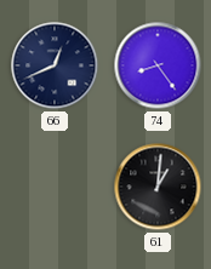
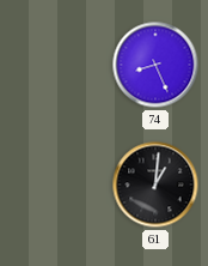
66: 12:41 -> none (55, 65)
74: 8:24 -> 8:26 (155, 65)
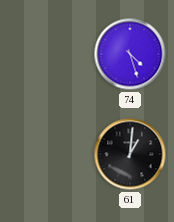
74: 8:26 -> 4:27 (130, 54)
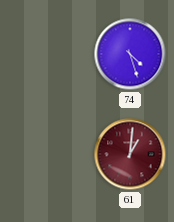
61 dial: black -> burgundy (130, 154)
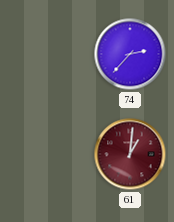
74: 4:27 -> 2:37 (130, 54)
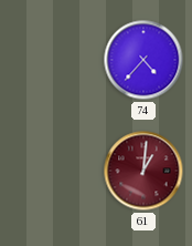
74: 2:37 -> 4:37 (143, 60)
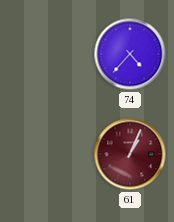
61: 1:01 -> 1:04 (130, 154)
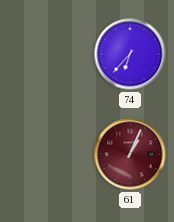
74: 4:37 -> 6:37 (130, 54)
